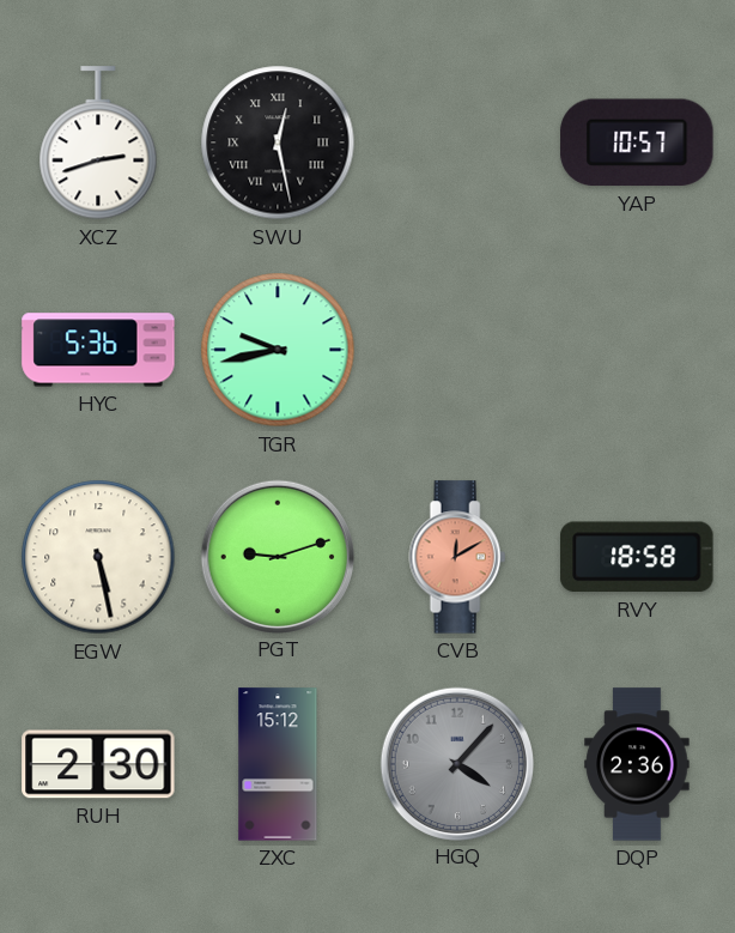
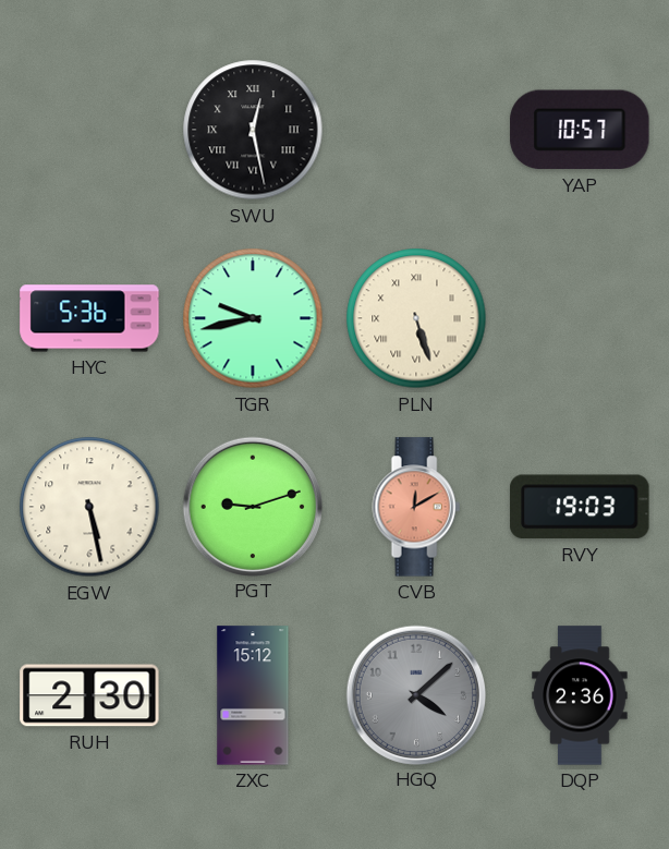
XCZ: 2:42 -> none (98, 144)
PLN: none -> 5:27 (416, 318)
RVY: 18:58 -> 19:03 (580, 507)
HGQ: 4:07 -> 4:08 (415, 694)
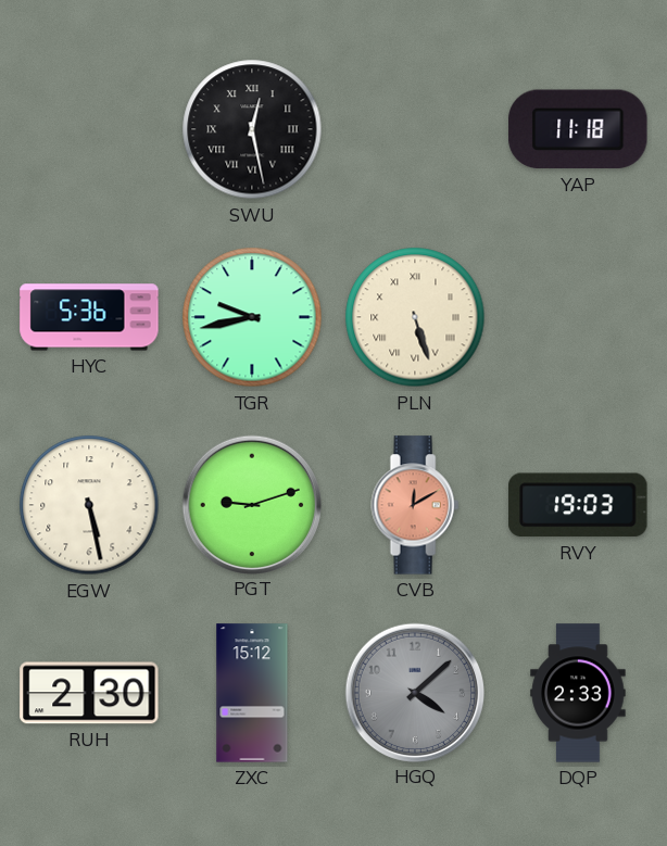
YAP: 10:57 -> 11:18 (578, 129)
DQP: 2:36 -> 2:33 (578, 693)
